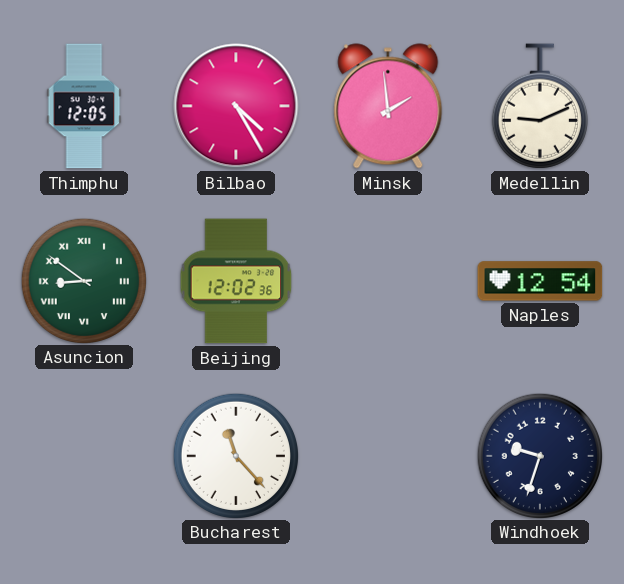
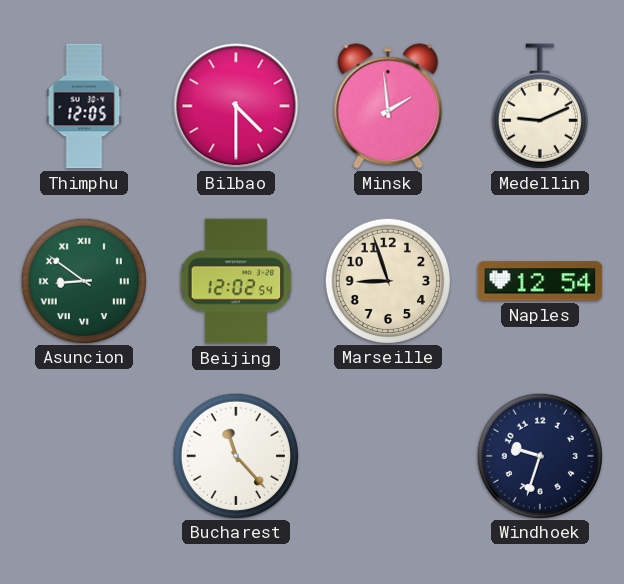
Bilbao: 4:25 -> 4:30 (236, 106)
Beijing: 12:02:36 -> 12:02:54 (236, 281)
Marseille: none -> 8:57 (387, 280)
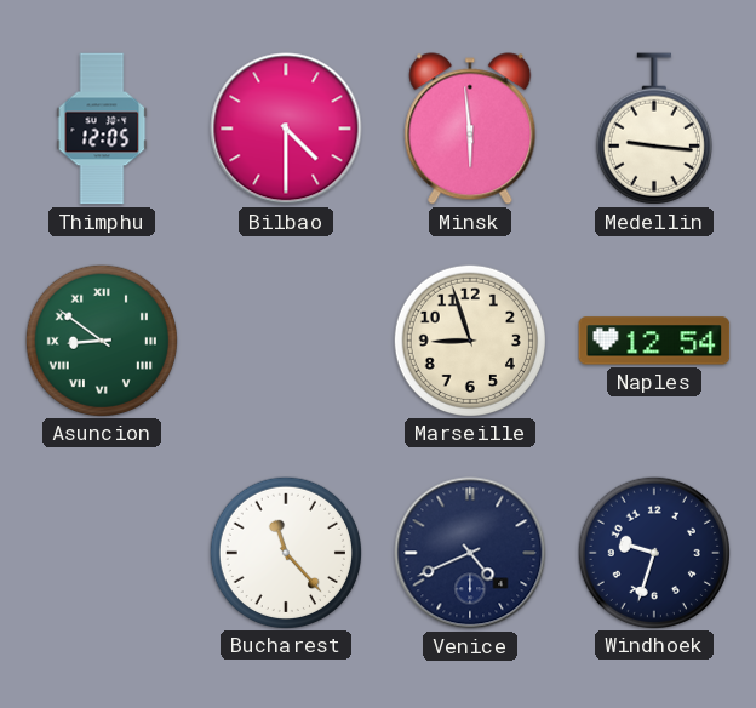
Minsk: 1:59 -> 5:59 (470, 129)
Medellin: 9:11 -> 9:16 (654, 129)
Beijing: 12:02 -> none (236, 281)
Venice: none -> 4:41 (470, 553)
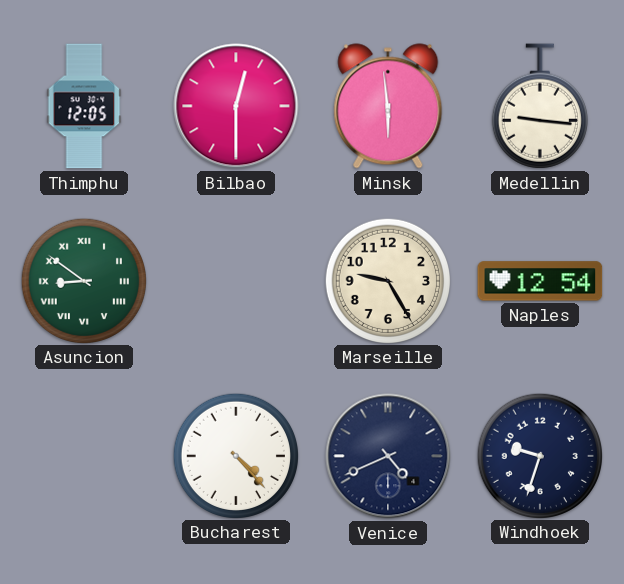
Bilbao: 4:30 -> 12:30 (236, 106)
Marseille: 8:57 -> 9:25 (387, 280)
Bucharest: 11:23 -> 4:23 (235, 455)
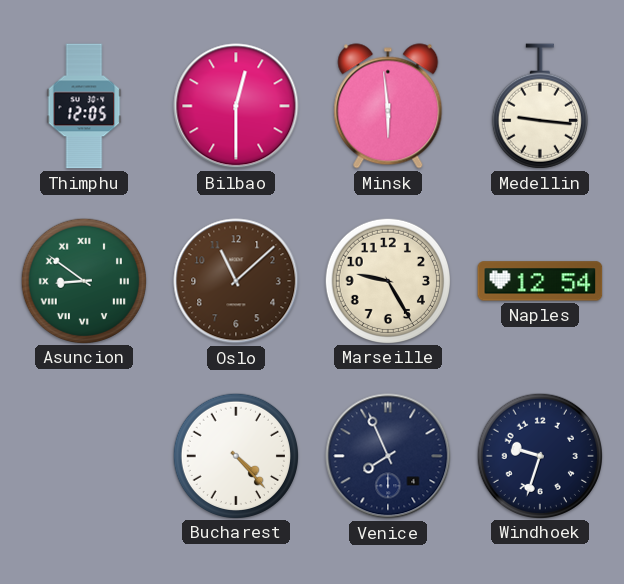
Oslo: none -> 11:08 (236, 281)
Venice: 4:41 -> 7:56 (388, 456)
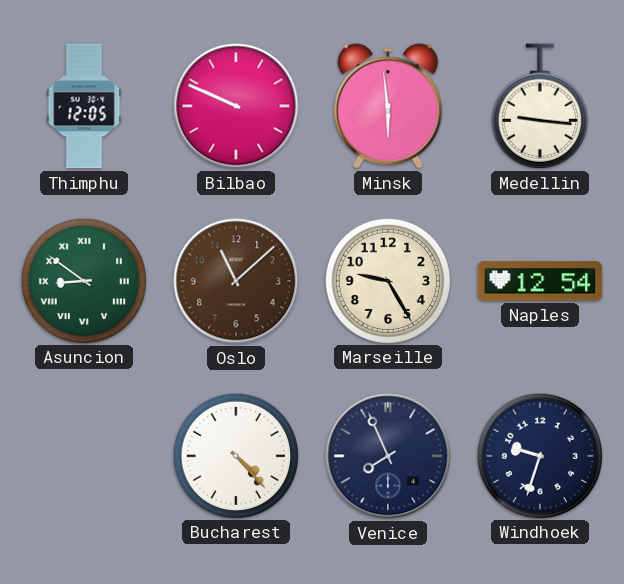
Bilbao: 12:30 -> 9:49 (236, 106)
